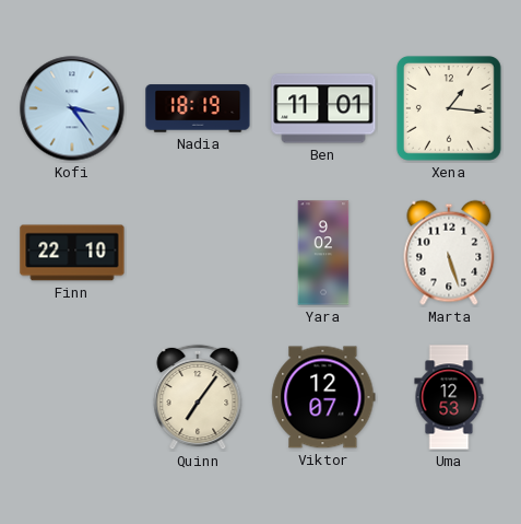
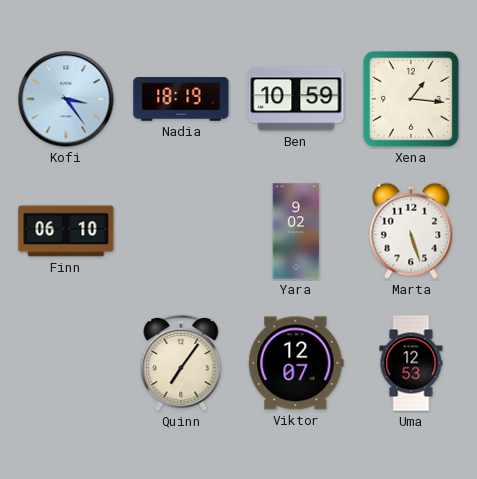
Ben: 11:01 -> 10:59 (296, 99)
Finn: 22:10 -> 06:10 (66, 231)
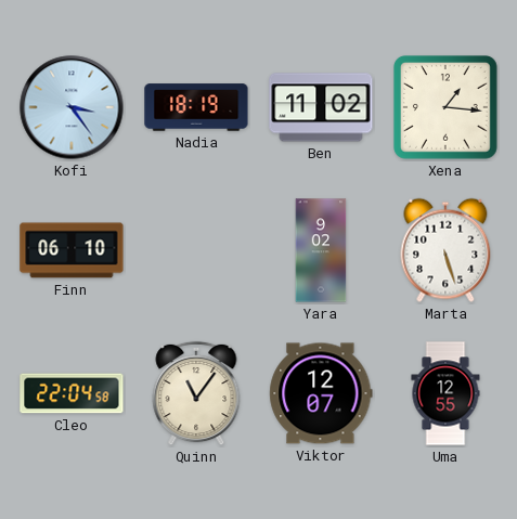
Ben: 10:59 -> 11:02 (321, 107)
Cleo: none -> 22:04 (72, 393)
Quinn: 7:06 -> 11:06 (196, 393)
Uma: 12:53 -> 12:55 (445, 393)
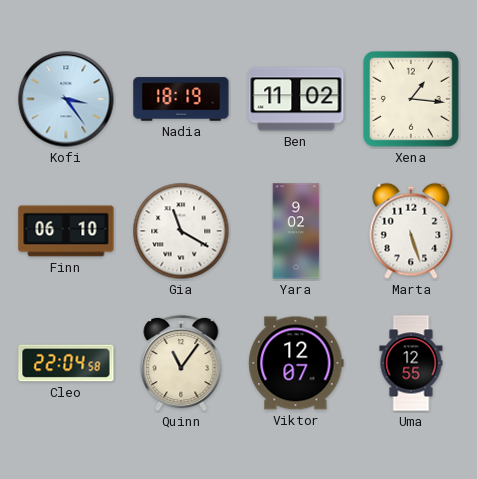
Gia: none -> 11:20 (181, 231)
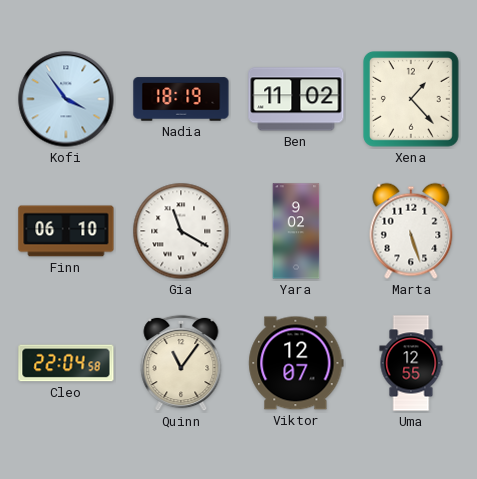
Kofi: 3:24 -> 3:54 (66, 99)
Xena: 1:16 -> 1:23 (412, 100)
